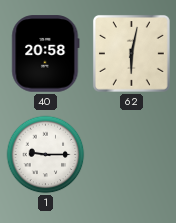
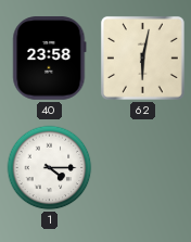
40: 20:58 -> 23:58 (50, 59)
1: 9:15 -> 4:15 (50, 168)
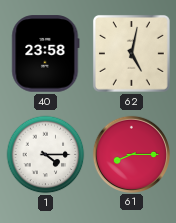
62: 6:02 -> 5:02 (131, 53)
61: none -> 8:15 (131, 154)
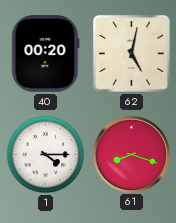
40: 23:58 -> 00:20 (46, 54)
61: 8:15 -> 8:18 (131, 154)
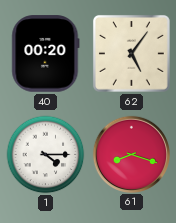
62: 5:02 -> 5:06 (131, 53)
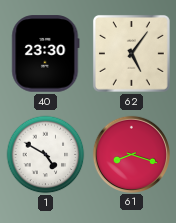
40: 00:20 -> 23:30 (46, 54)
1: 4:15 -> 4:50 (46, 155)
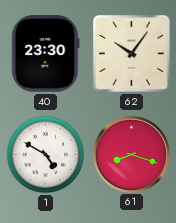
62: 5:06 -> 10:06 (131, 53)
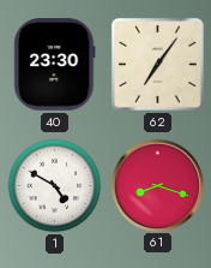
62: 10:06 -> 7:06 (157, 64)
